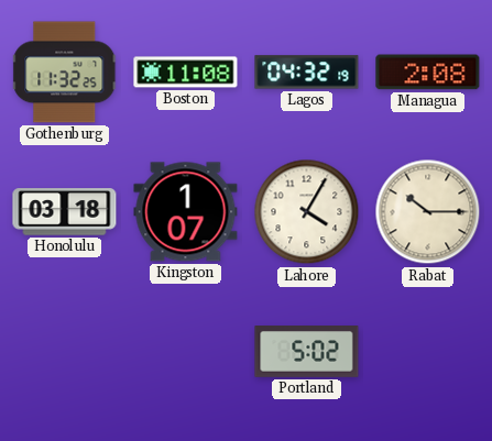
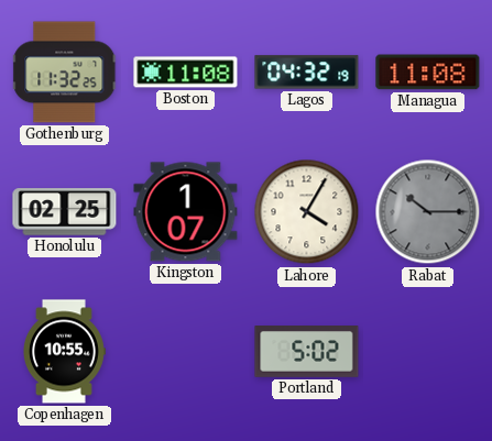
Managua: 2:08 -> 11:08 (428, 73)
Honolulu: 03:18 -> 02:25 (65, 212)
Rabat dial: cream -> grey (428, 212)
Copenhagen: none -> 10:55 (65, 352)
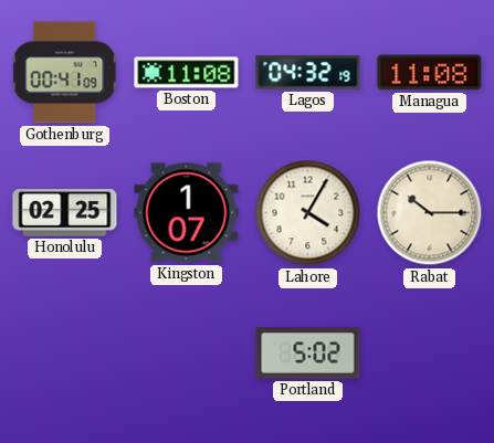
Gothenburg: 11:32 -> 00:41 (65, 73)
Rabat dial: grey -> cream (430, 213)
Copenhagen: 10:55 -> none (65, 352)
